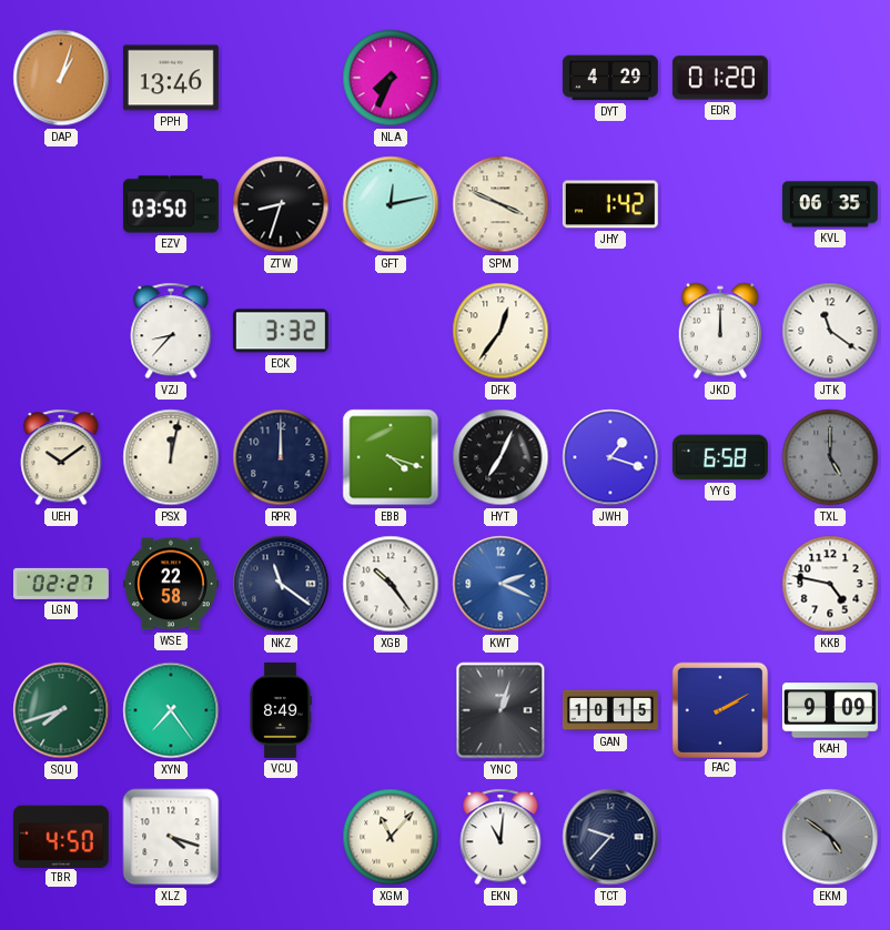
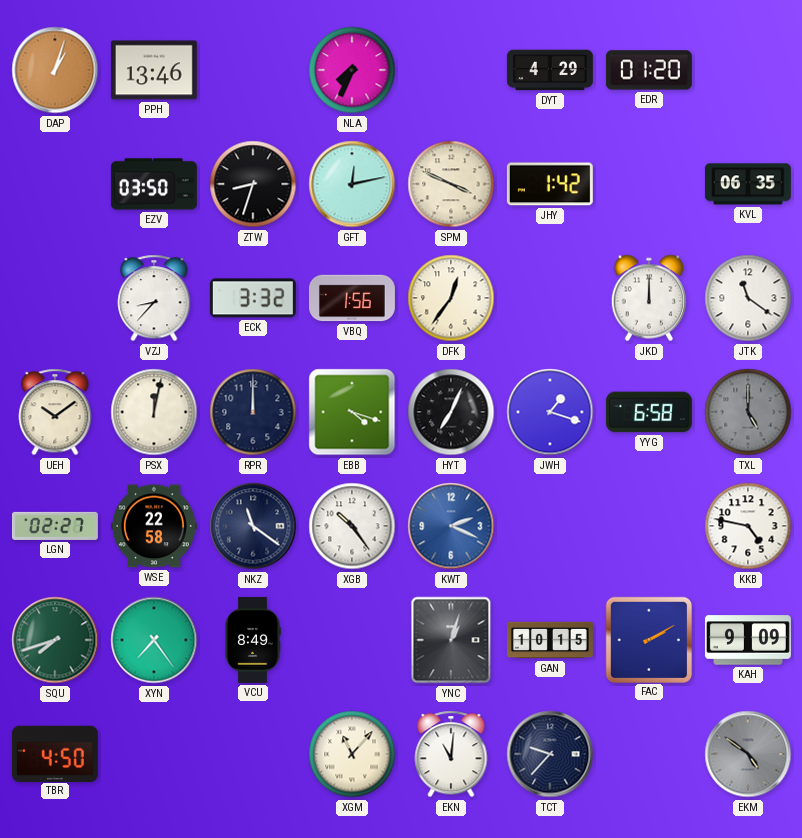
VBQ: none -> 1:56 (352, 298)
XLZ: 4:18 -> none (171, 837)
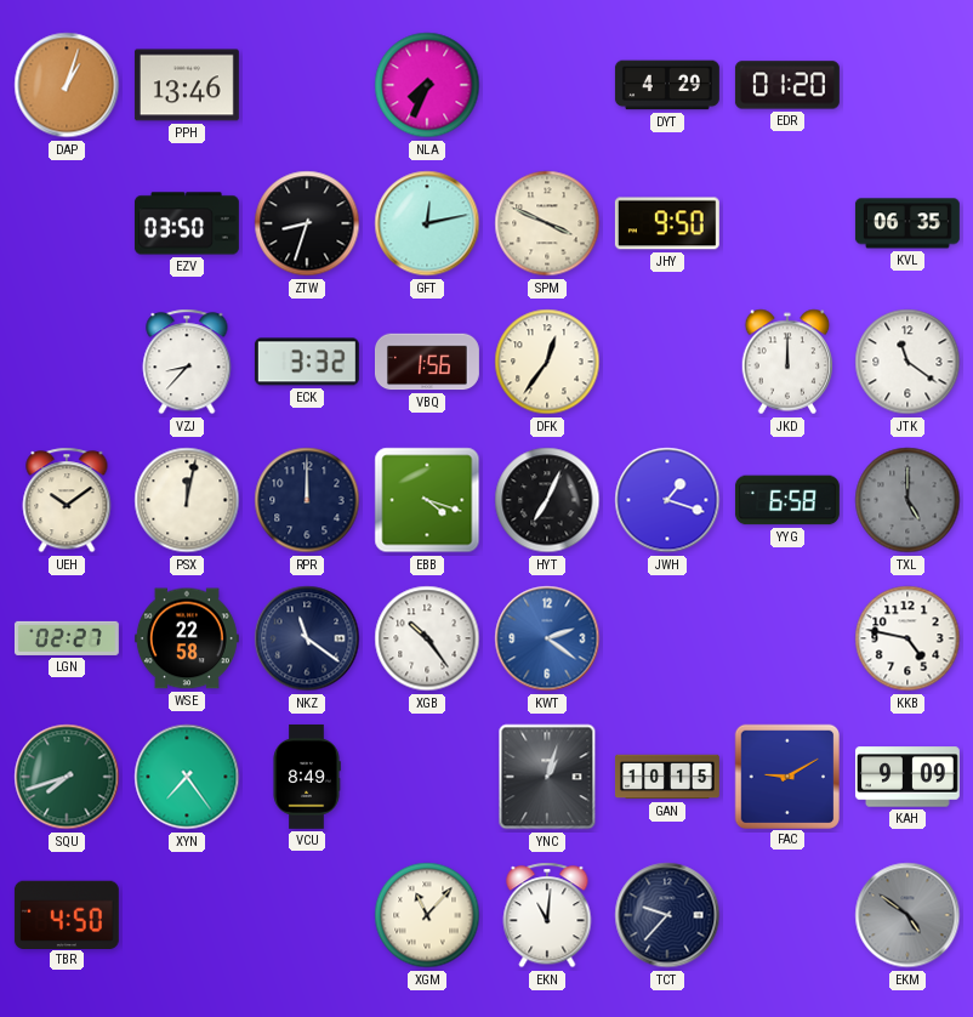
JHY: 1:42 -> 9:50 (667, 223)
KWT: 2:19 -> 2:21 (547, 638)
FAC: 2:10 -> 9:10 (786, 775)
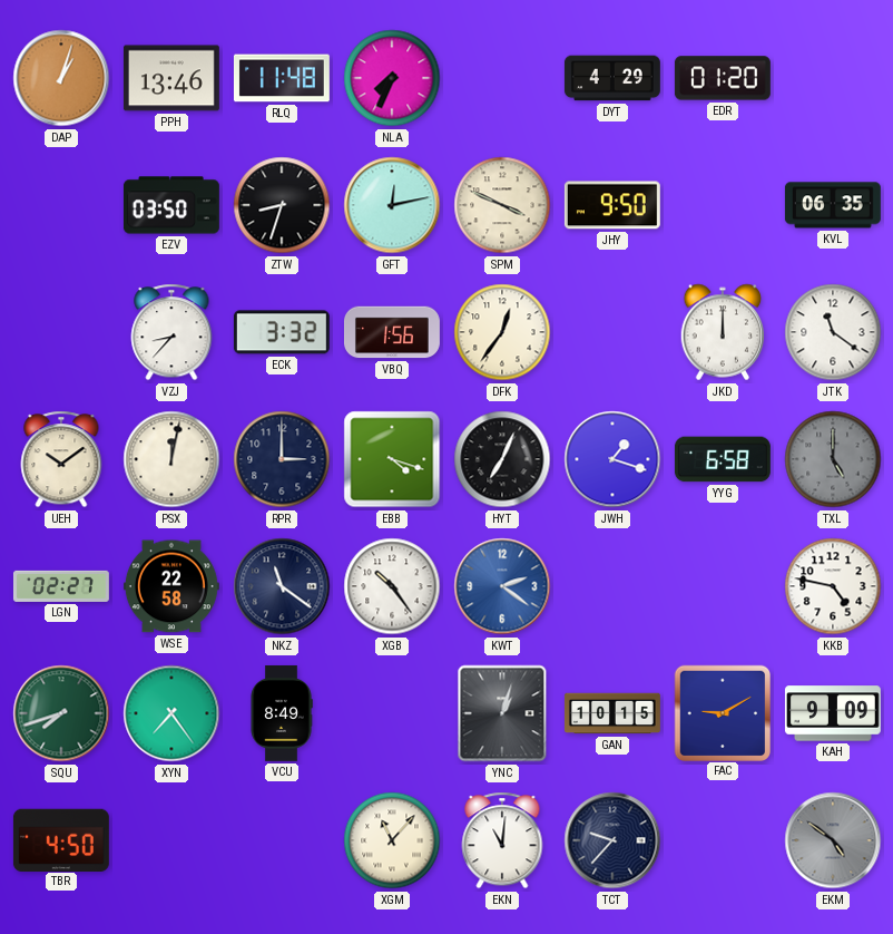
RLQ: none -> 11:48 (282, 78)
RPR: 12:00 -> 3:00 (282, 459)
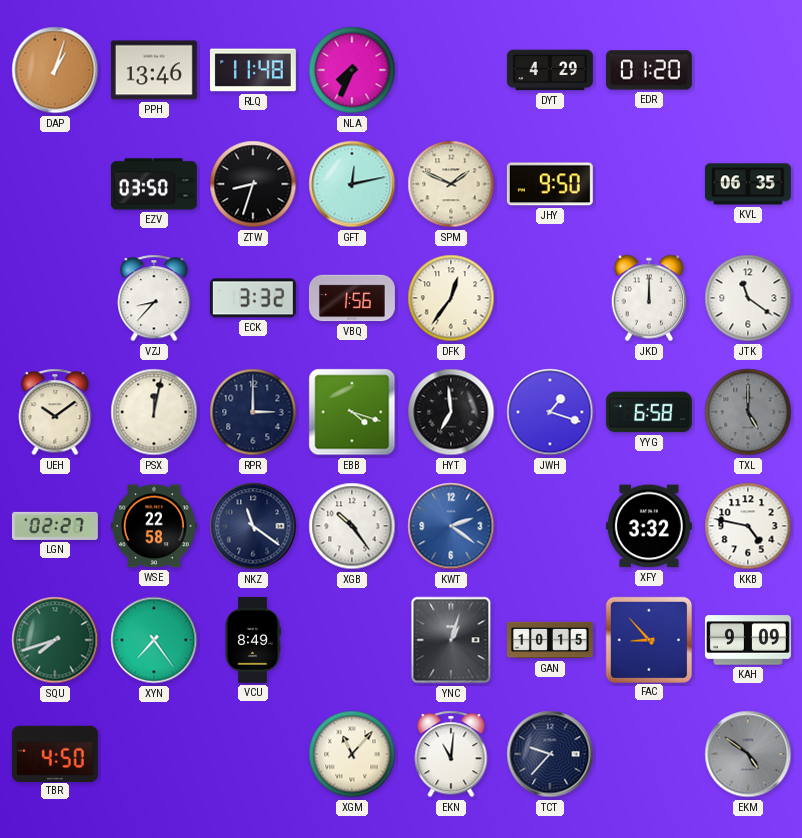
SPM: 3:49 -> 1:49 (451, 184)
HYT: 7:04 -> 6:59 (451, 412)
XFY: none -> 3:32 (649, 526)
FAC: 9:10 -> 8:53 (648, 639)
